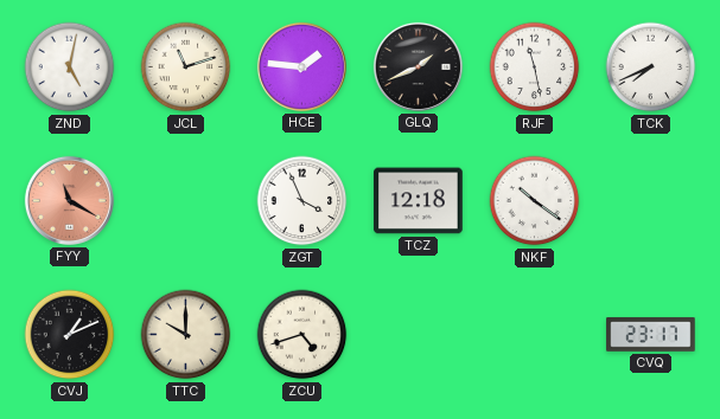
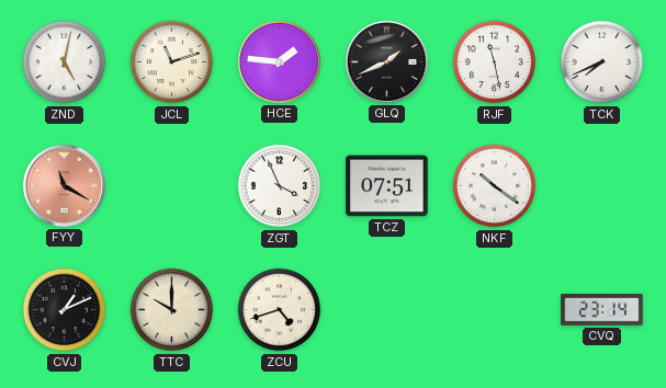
TCZ: 12:18 -> 07:51 (387, 186)
CVQ: 23:17 -> 23:14 (602, 310)
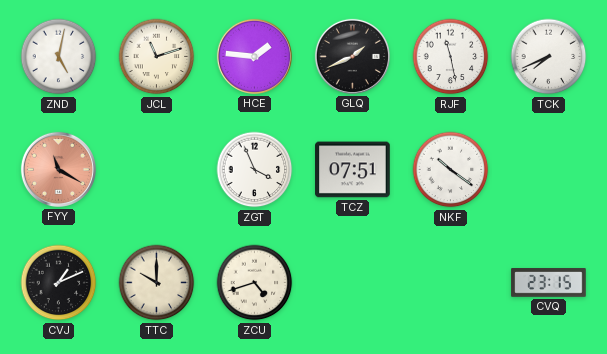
CVQ: 23:14 -> 23:15 (549, 283)
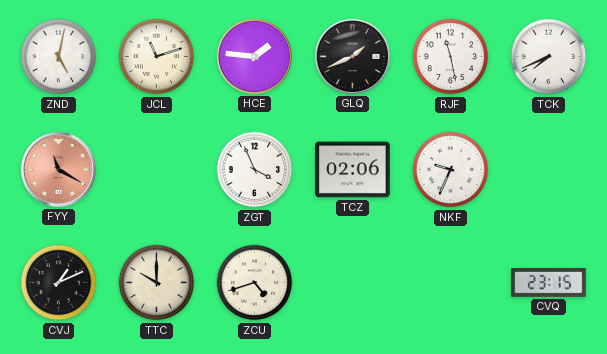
TCZ: 07:51 -> 02:06 (353, 170)
NKF: 10:21 -> 9:34 (451, 170)
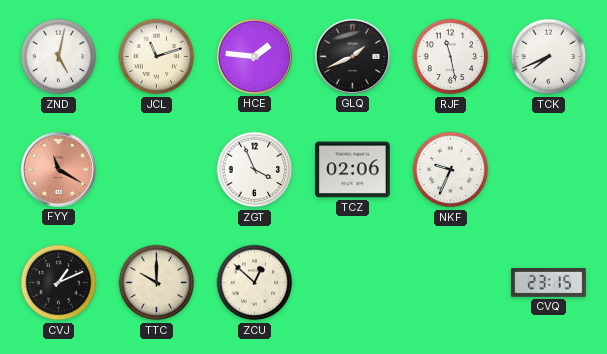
ZCU: 4:42 -> 12:52 (255, 283)
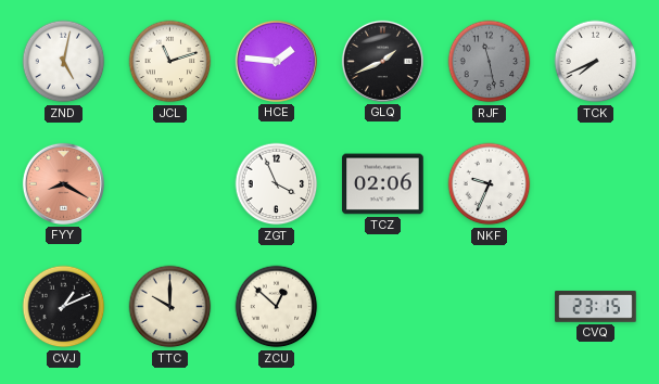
RJF dial: white -> grey (490, 62)
FYY: 11:20 -> 8:20 (63, 183)
